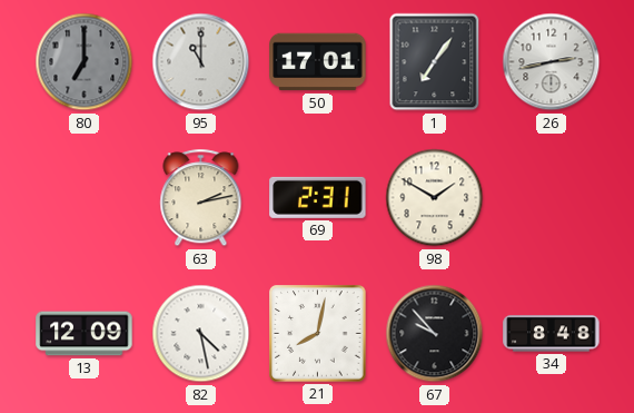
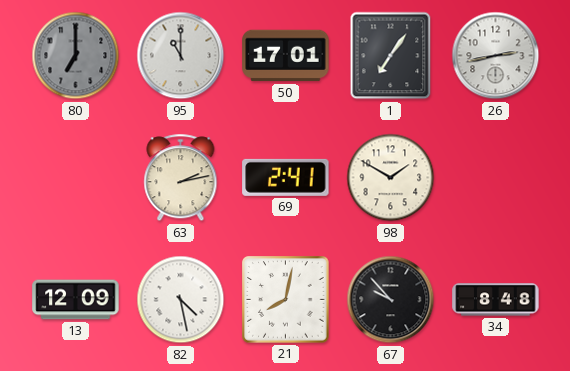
69: 2:31 -> 2:41 (286, 177)
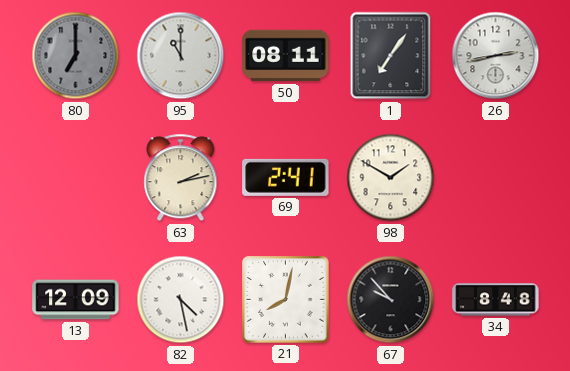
50: 17:01 -> 08:11 (286, 56)
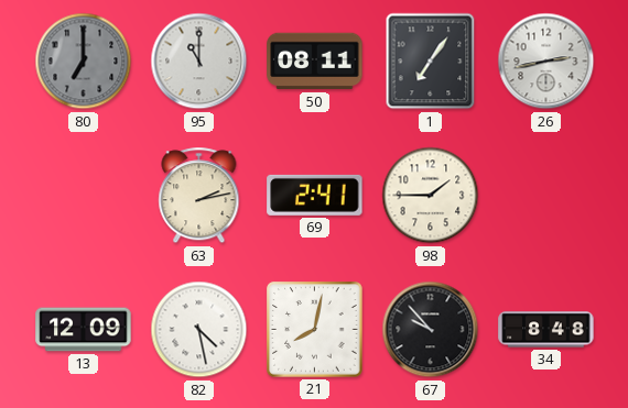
98: 1:50 -> 1:45 (431, 196)
